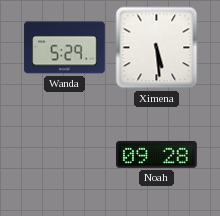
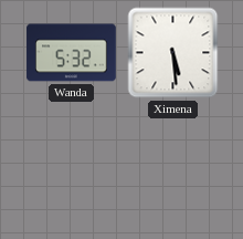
Wanda: 5:29 -> 5:32 (72, 53)
Noah: 09:28 -> none (157, 154)
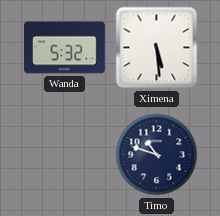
Timo: none -> 10:48 (157, 155)
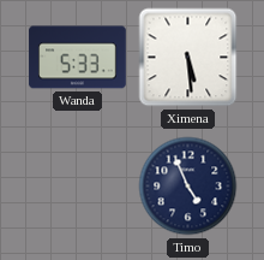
Wanda: 5:32 -> 5:33 (78, 58)
Timo: 10:48 -> 4:56 (188, 187)
